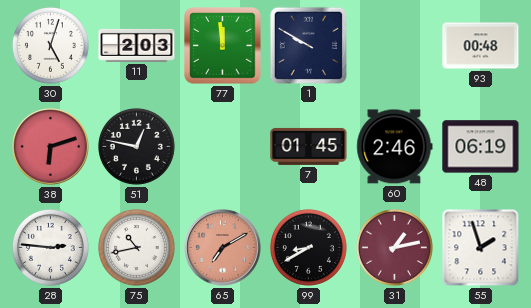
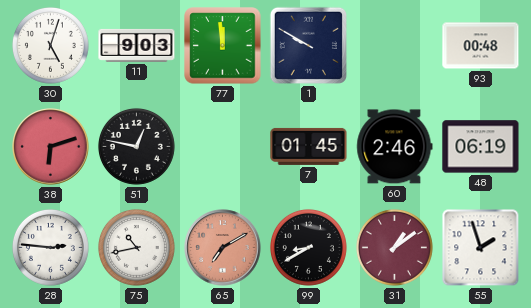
11: 2:03 -> 9:03 (137, 45)
31: 1:13 -> 1:09 (394, 247)
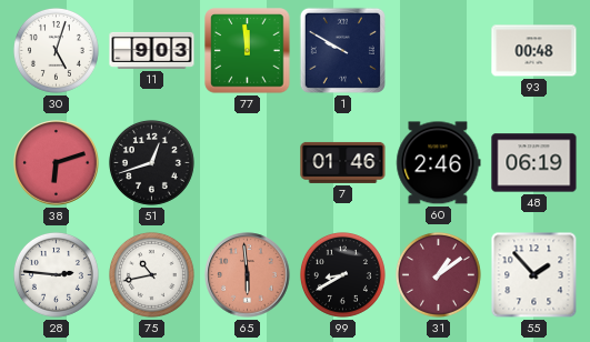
51: 12:47 -> 12:42 (151, 162)
7: 01:45 -> 01:46 (343, 162)
65: 7:10 -> 5:59 (248, 275)
55: 1:57 -> 1:53 (534, 275)
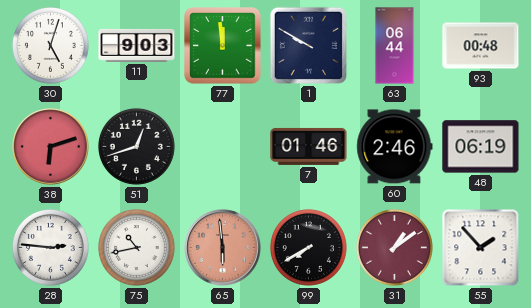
63: none -> 06:44 (395, 46)
99: 8:40 -> 7:40 (308, 247)
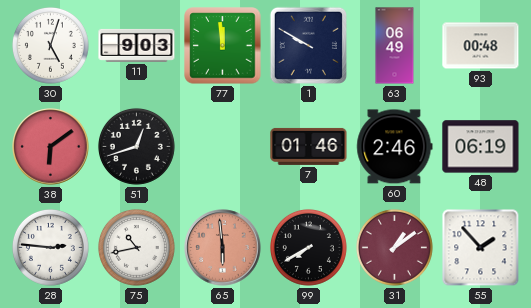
63: 06:44 -> 06:49 (395, 46)
38: 6:12 -> 6:09 (51, 147)
